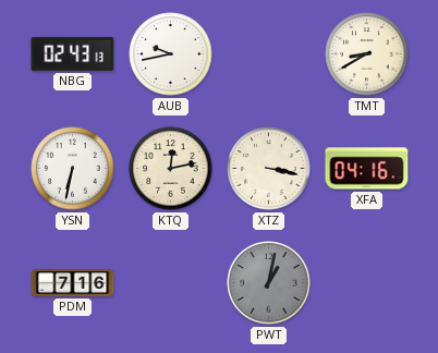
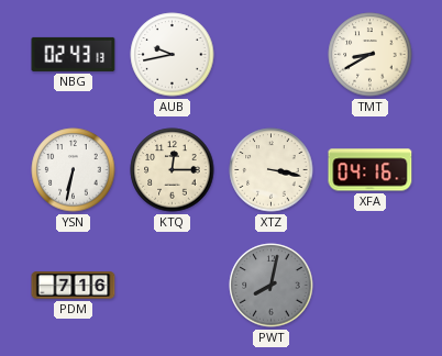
KTQ: 12:13 -> 12:15 (173, 170)
PWT: 1:02 -> 8:02 (272, 286)
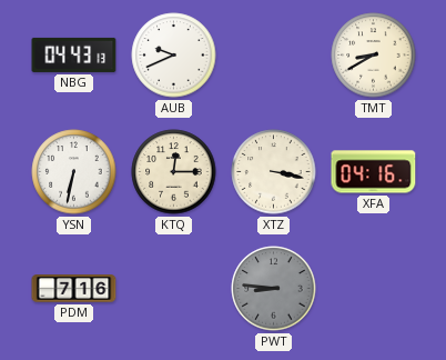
NBG: 02:43 -> 04:43 (74, 54)
AUB: 9:43 -> 9:41 (174, 56)
PWT: 8:02 -> 8:46 (274, 289)
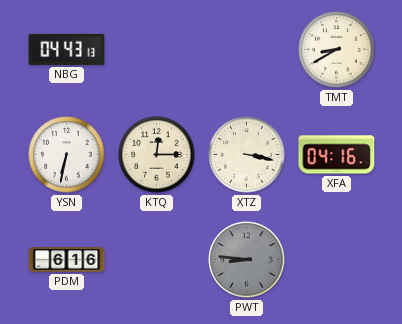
AUB: 9:41 -> none (174, 56)
PDM: 7:16 -> 6:16 (67, 260)
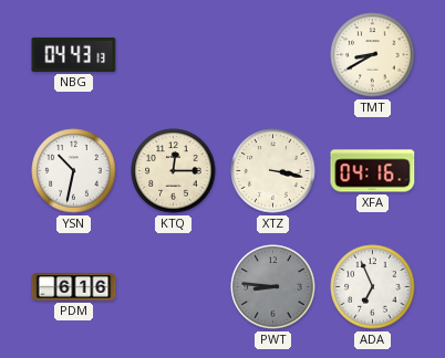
YSN: 6:32 -> 10:32 (74, 171)
ADA: none -> 6:56 (373, 287)
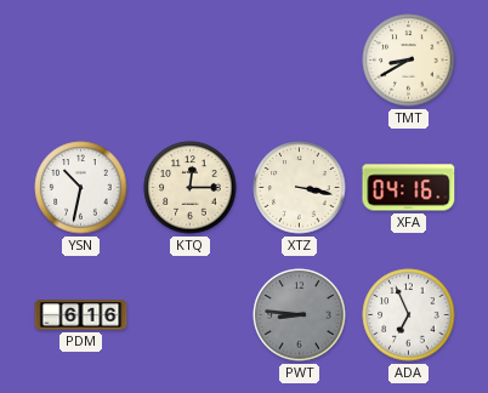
NBG: 04:43 -> none (74, 54)
